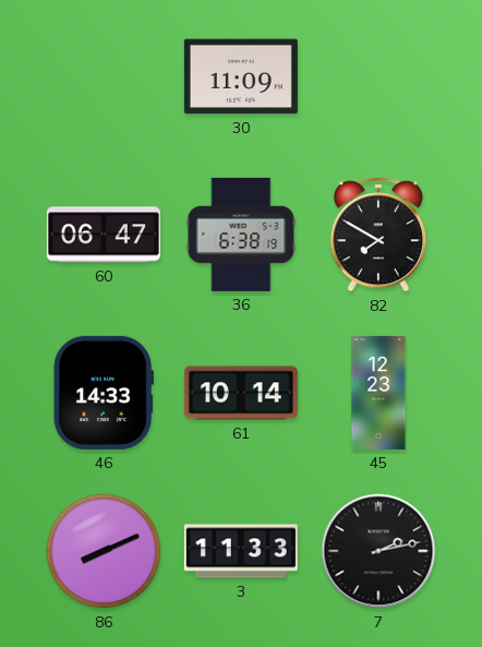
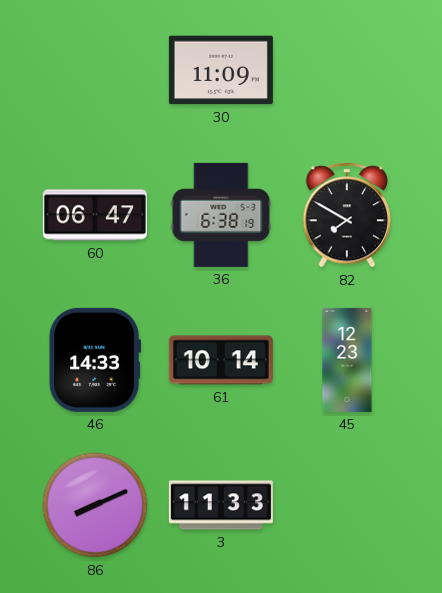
7: 2:13 -> none (378, 551)
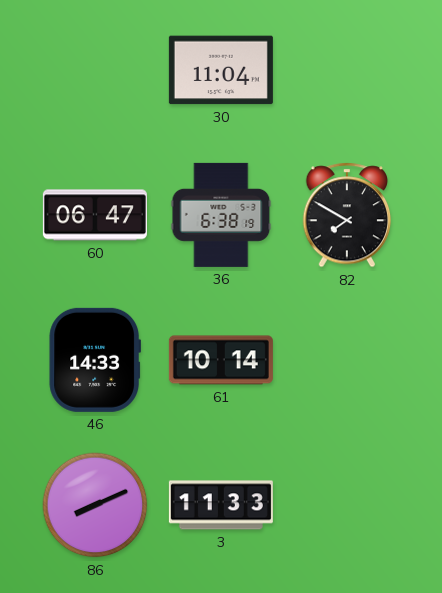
30: 11:09 -> 11:04 (221, 70)
45: 12:23 -> none (347, 360)
